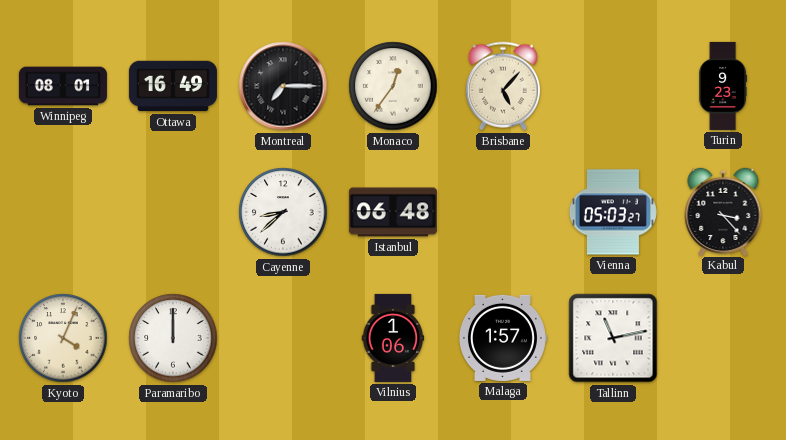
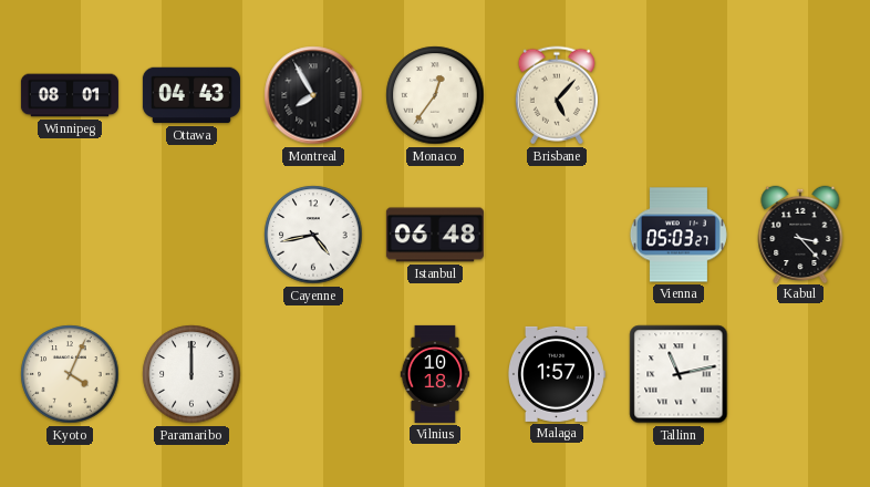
Ottawa: 16:49 -> 04:43 (191, 95)
Montreal: 7:15 -> 7:55 (313, 95)
Turin: 9:23 -> none (722, 86)
Cayenne: 8:38 -> 4:43 (313, 235)
Vilnius: 1:06 -> 10:18 (435, 374)
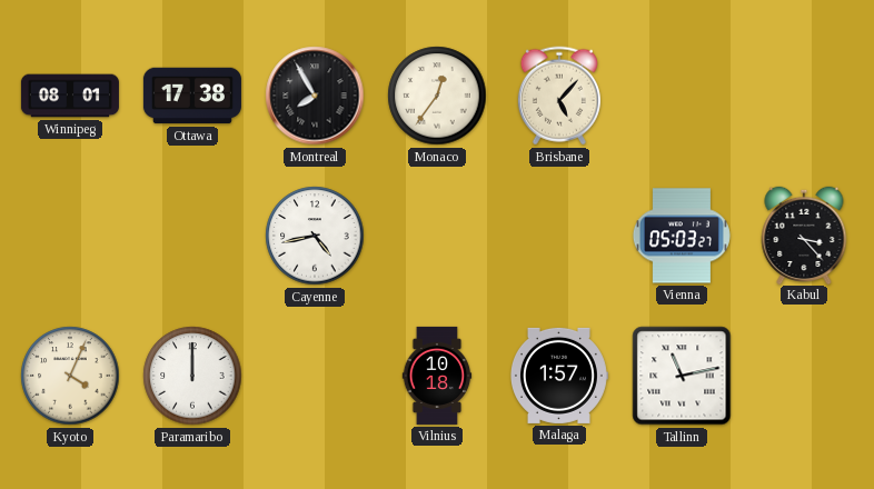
Ottawa: 04:43 -> 17:38 (192, 96)
Istanbul: 06:48 -> none (435, 235)
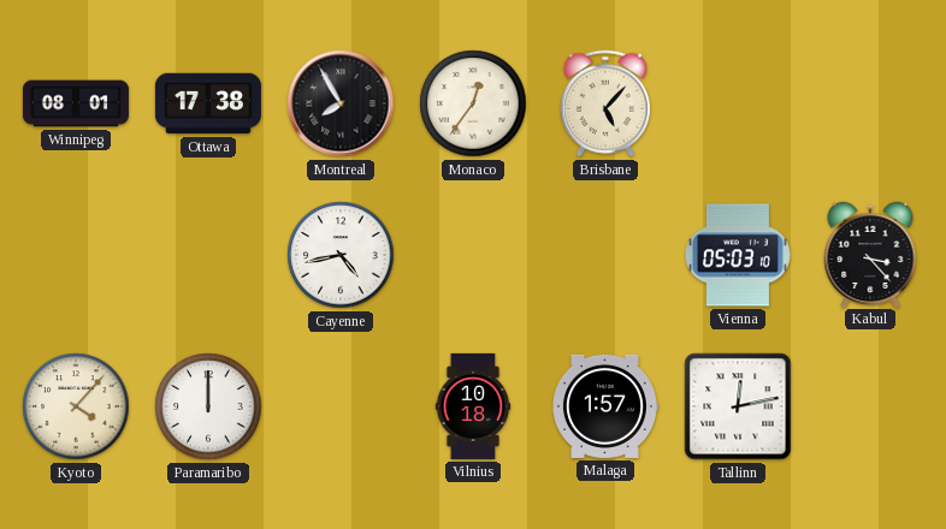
Vienna: 05:03:27 -> 05:03:10 (738, 255)
Kyoto: 4:04 -> 4:07 (76, 406)
Tallinn: 11:13 -> 12:13 (738, 406)
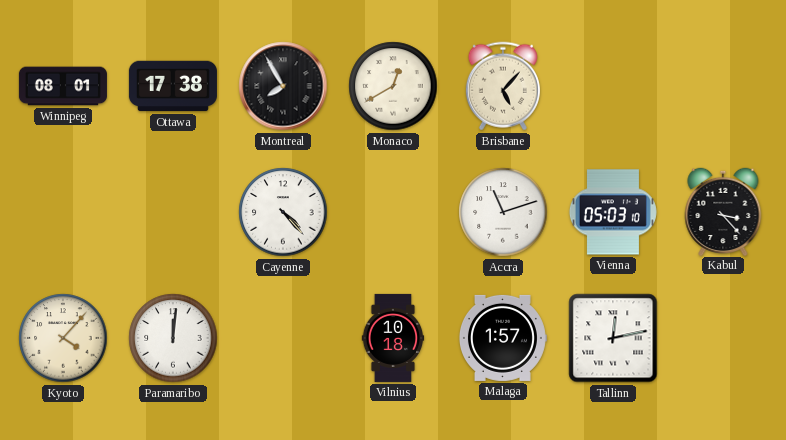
Monaco: 12:36 -> 12:40 (393, 86)
Cayenne: 4:43 -> 4:23 (283, 212)
Accra: none -> 11:12 (503, 212)
Paramaribo: 12:00 -> 12:01 (173, 338)
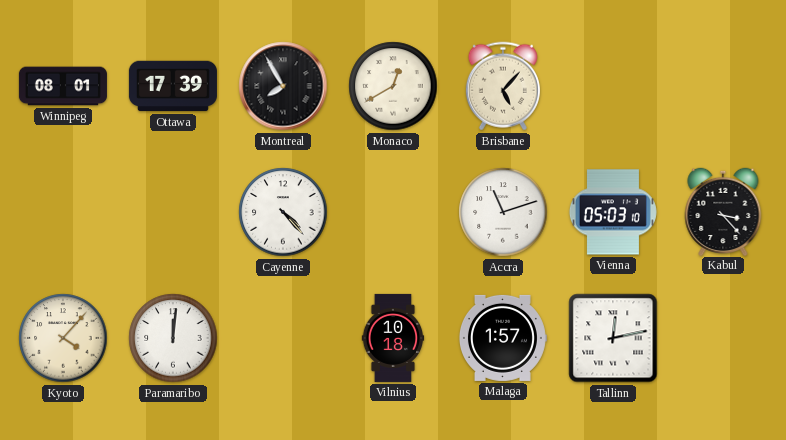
Ottawa: 17:38 -> 17:39 (173, 86)
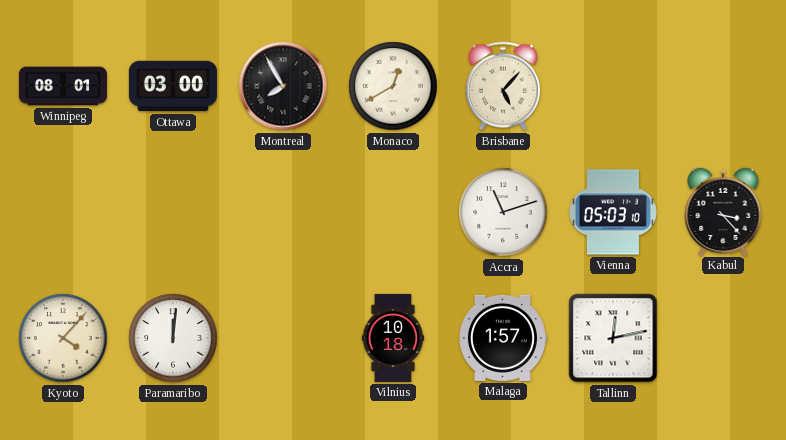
Ottawa: 17:39 -> 03:00 (173, 86)
Cayenne: 4:23 -> none (283, 212)
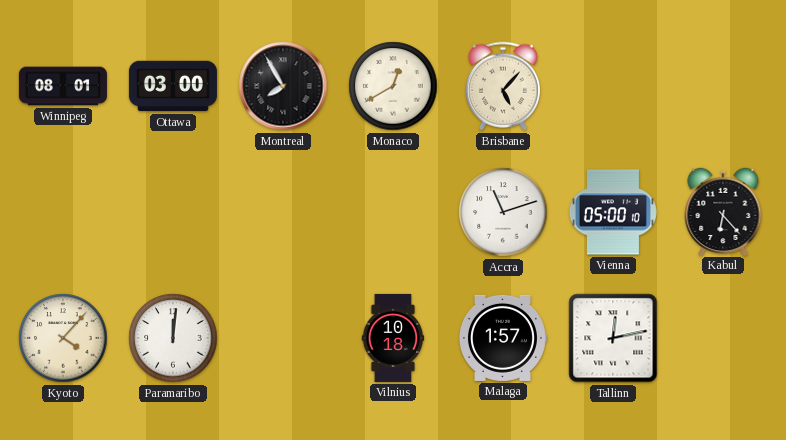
Vienna: 05:03 -> 05:00 (613, 212)
Kabul: 3:23 -> 6:23 (723, 211)
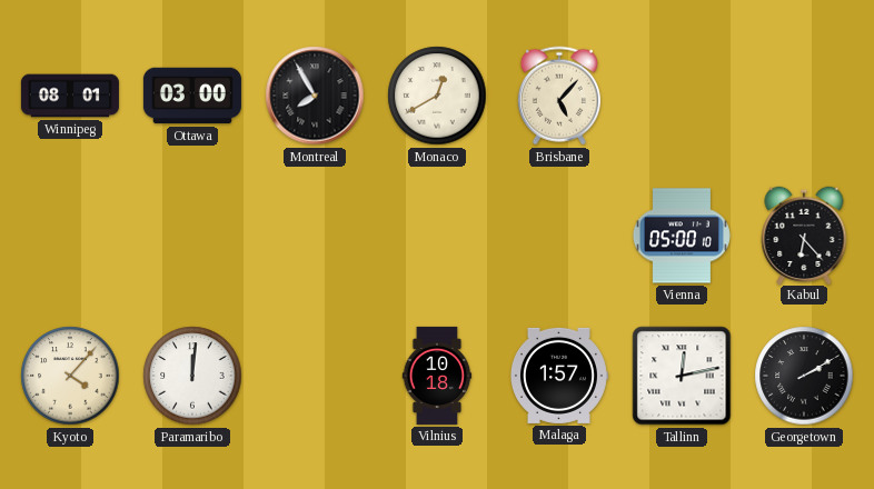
Accra: 11:12 -> none (503, 212)
Georgetown: none -> 2:10 (804, 376)
